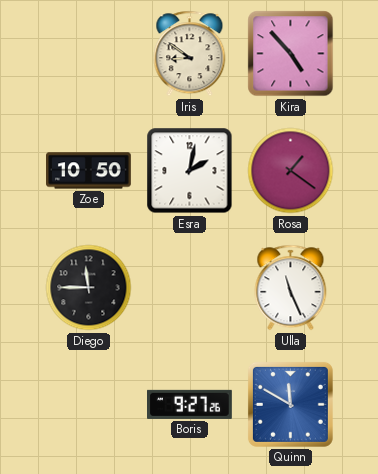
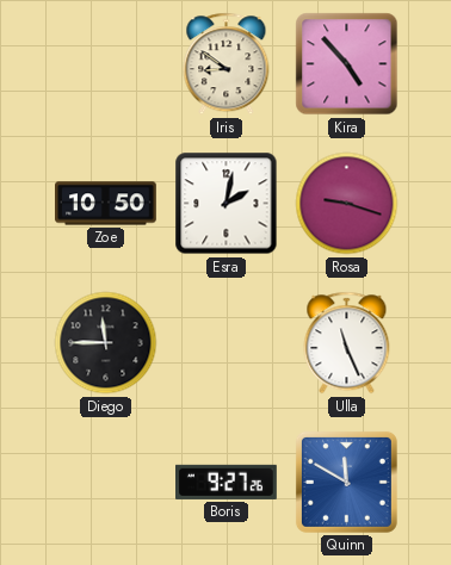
Rosa: 1:21 -> 9:18 (347, 204)
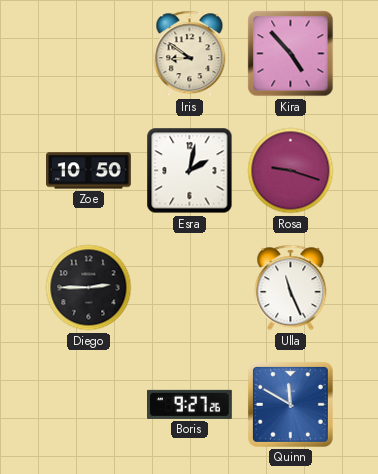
Diego: 11:45 -> 2:45 (89, 288)
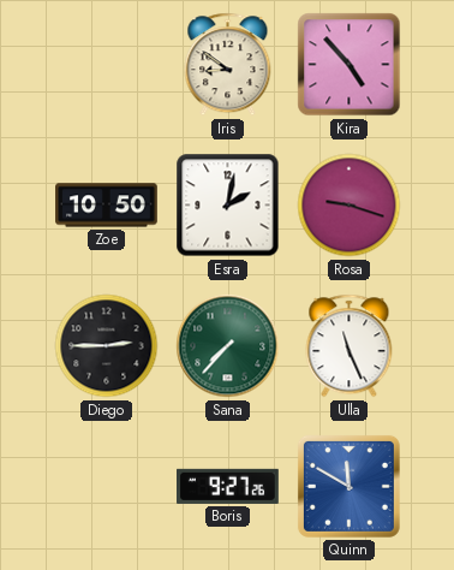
Sana: none -> 7:37 (228, 346)
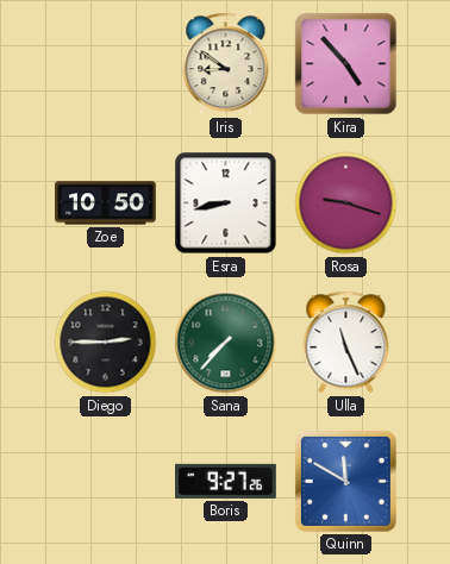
Esra: 2:02 -> 8:43 (226, 203)
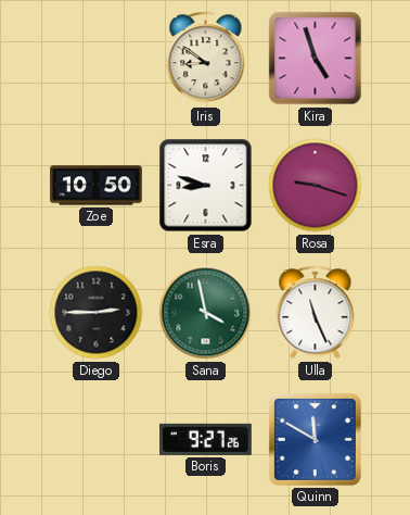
Kira: 4:53 -> 4:57 (316, 59)
Esra: 8:43 -> 8:48 (206, 186)
Sana: 7:37 -> 3:58 (206, 313)
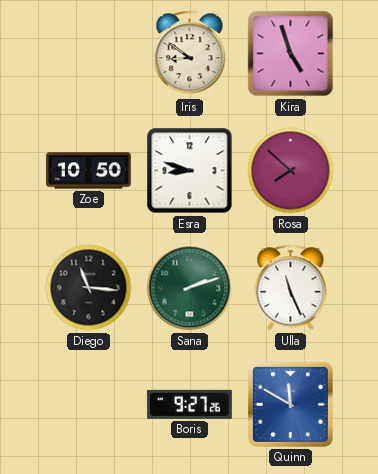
Rosa: 9:18 -> 7:52 (291, 171)
Diego: 2:45 -> 11:16 (89, 288)
Sana: 3:58 -> 2:12 (190, 288)
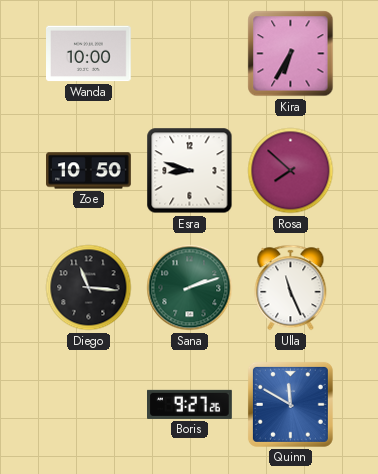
Wanda: none -> 10:00 (89, 54)
Iris: 8:51 -> none (190, 54)
Kira: 4:57 -> 6:35 (291, 54)
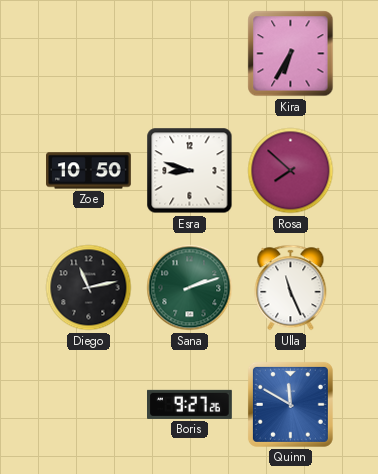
Wanda: 10:00 -> none (89, 54)
Diego: 11:16 -> 11:13 (89, 288)
